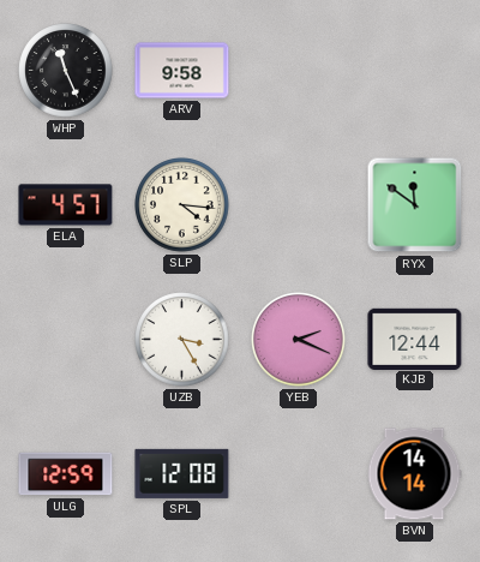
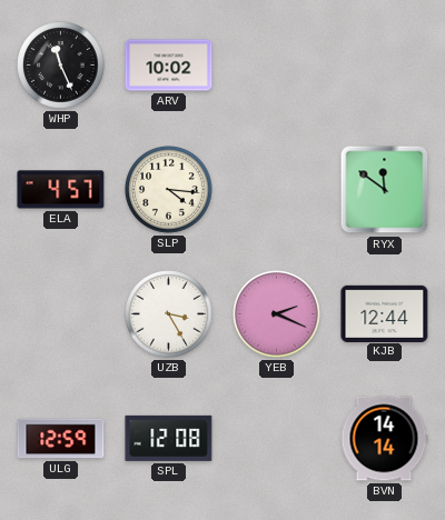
ARV: 9:58 -> 10:02 (169, 66)
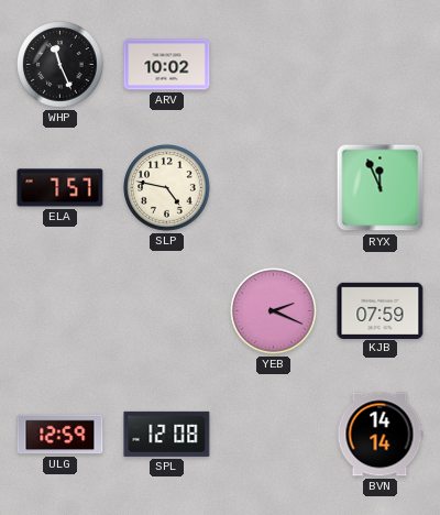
ELA: 4:57 -> 7:57 (61, 188)
SLP: 4:16 -> 4:47 (167, 188)
RYX: 11:51 -> 11:56 (381, 188)
UZB: 3:25 -> none (169, 314)
KJB: 12:44 -> 07:59 (381, 310)
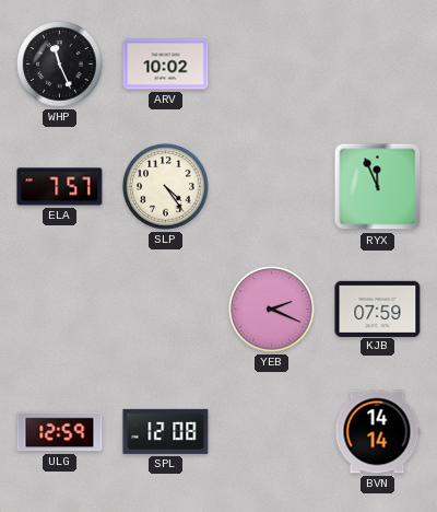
SLP: 4:47 -> 4:24 (166, 187)
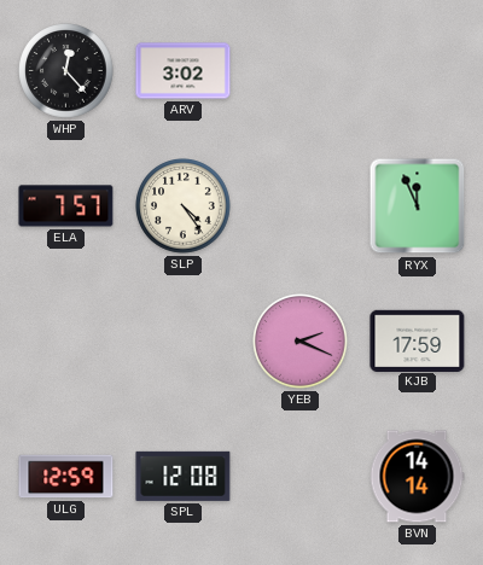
WHP: 11:26 -> 12:23 (66, 71)
ARV: 10:02 -> 3:02 (184, 71)
KJB: 07:59 -> 17:59 (418, 340)
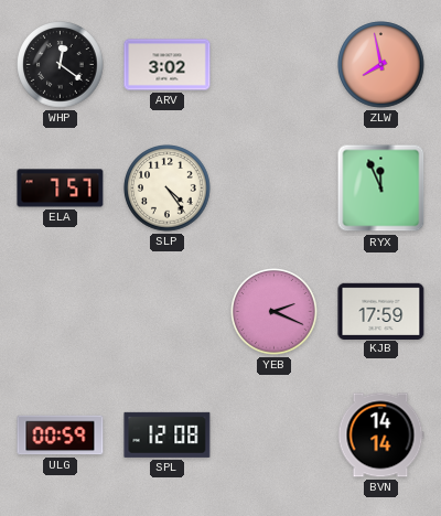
WHP: 12:23 -> 12:21 (61, 65)
ZLW: none -> 7:58 (381, 65)
ULG: 12:59 -> 00:59 (61, 436)
